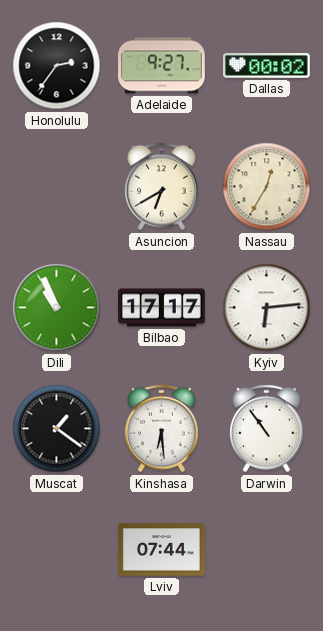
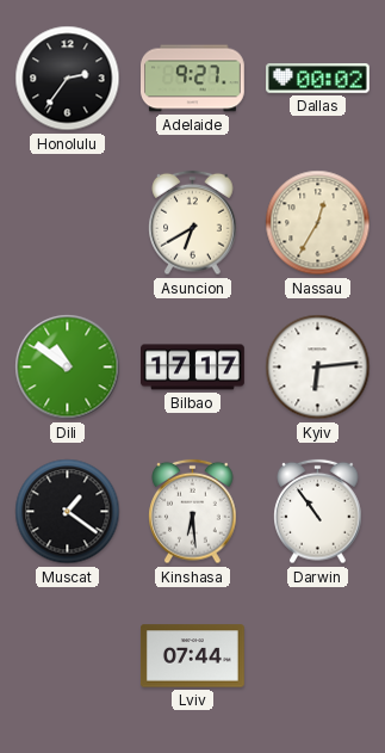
Dili: 10:56 -> 10:51 (68, 368)
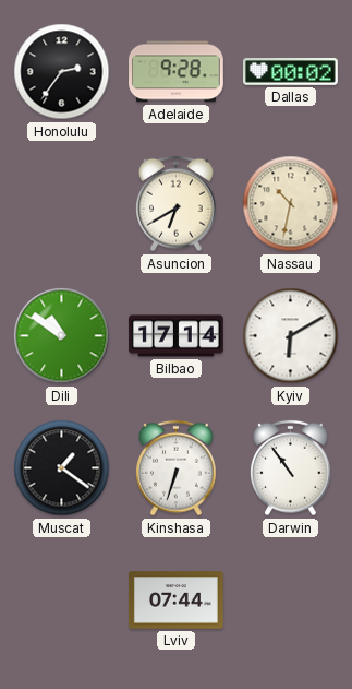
Adelaide: 9:27 -> 9:28 (177, 72)
Nassau: 12:35 -> 10:32 (291, 204)
Bilbao: 17:17 -> 17:14 (177, 336)
Kyiv: 6:14 -> 6:10 (291, 336)
Kinshasa: 6:29 -> 6:33 (177, 468)
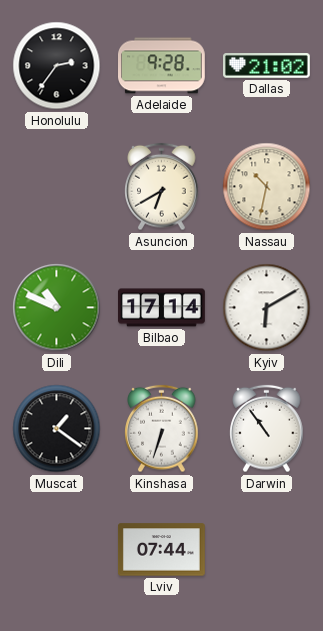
Dallas: 00:02 -> 21:02 (267, 66)
Dili: 10:51 -> 10:49 (57, 308)
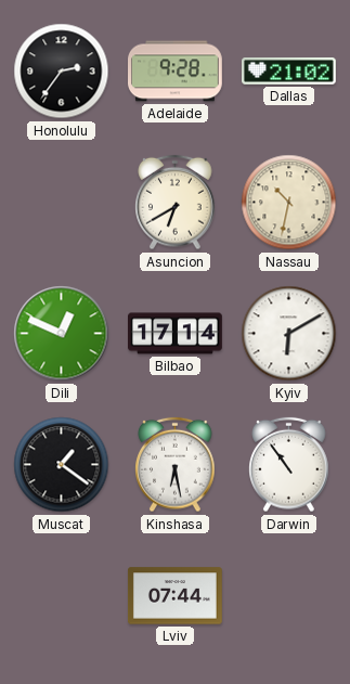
Dili: 10:49 -> 12:49 (62, 334)
Kinshasa: 6:33 -> 6:28 (176, 465)
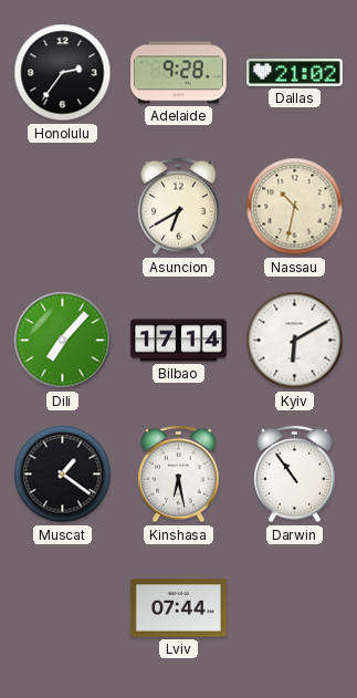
Dili: 12:49 -> 7:07 (63, 341)
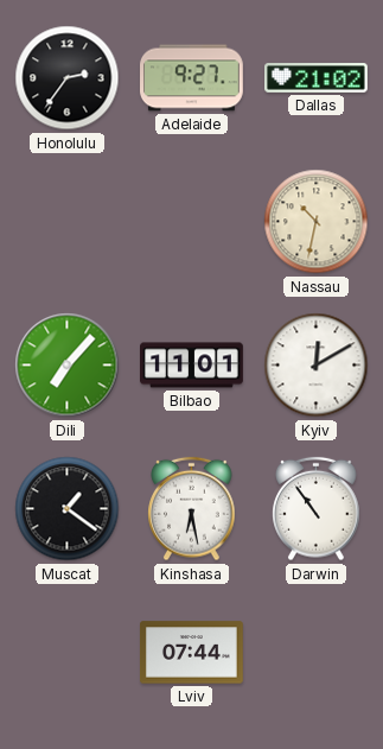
Adelaide: 9:28 -> 9:27 (192, 78)
Asuncion: 6:40 -> none (179, 207)
Bilbao: 17:14 -> 11:01 (192, 366)
Kyiv: 6:10 -> 12:10 (317, 366)
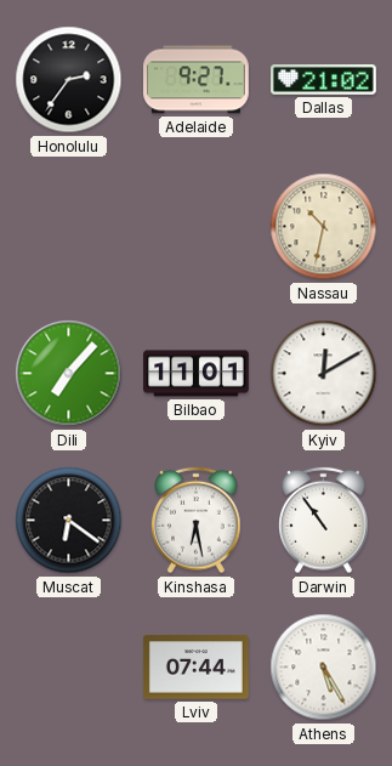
Muscat: 1:21 -> 6:21 (69, 521)
Athens: none -> 5:25 (324, 668)
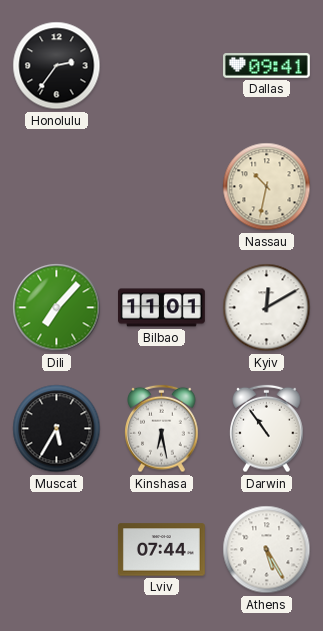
Adelaide: 9:27 -> none (197, 80)
Dallas: 21:02 -> 09:41 (267, 66)
Muscat: 6:21 -> 5:35 (57, 429)
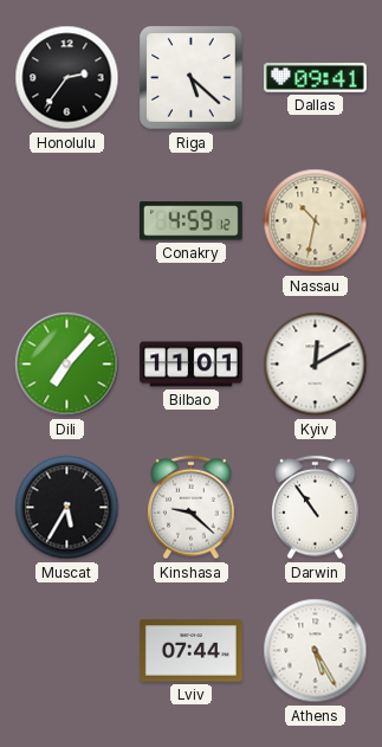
Riga: none -> 5:22 (192, 78)
Conakry: none -> 4:59 (190, 221)
Kinshasa: 6:28 -> 9:22 (192, 508)
